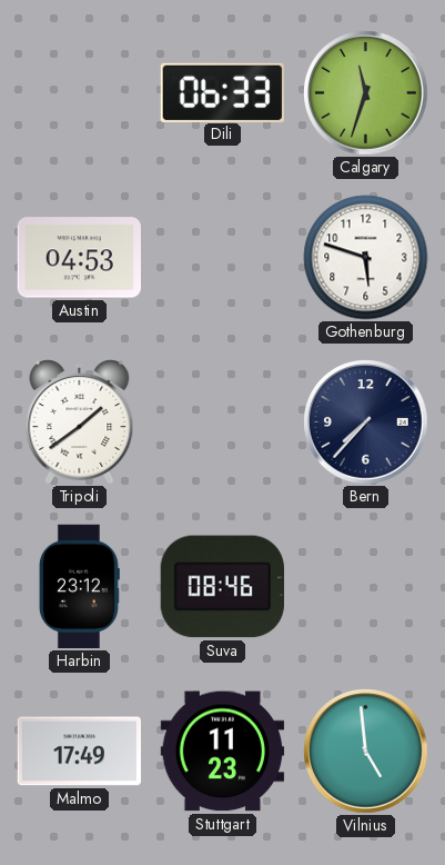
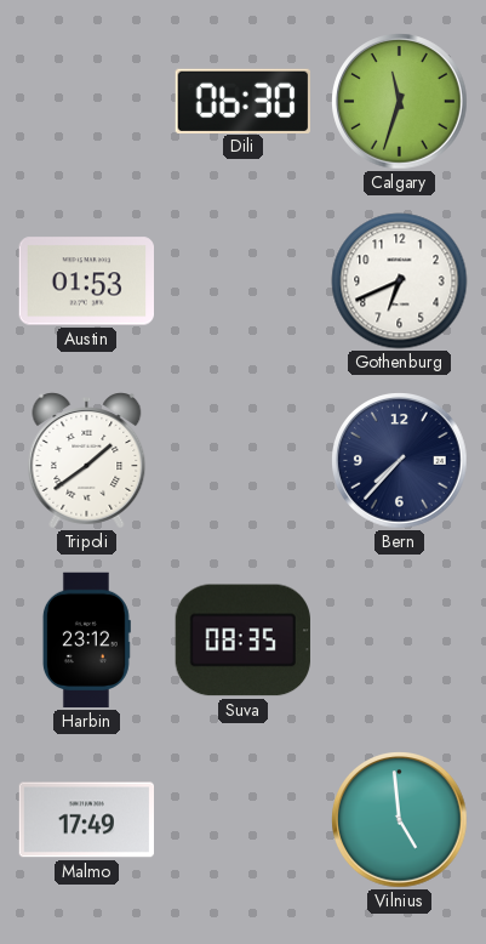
Dili: 06:33 -> 06:30 (242, 101)
Austin: 04:53 -> 01:53 (86, 282)
Gothenburg: 5:48 -> 6:41 (400, 282)
Suva: 08:46 -> 08:35 (242, 641)
Stuttgart: 11:23 -> none (223, 752)
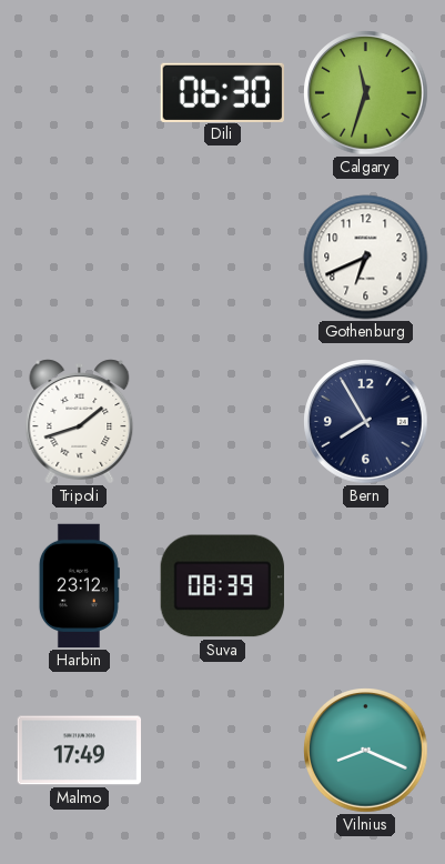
Austin: 01:53 -> none (86, 282)
Tripoli: 1:39 -> 1:42 (80, 422)
Bern: 7:37 -> 7:55 (366, 422)
Suva: 08:35 -> 08:39 (222, 586)
Vilnius: 4:59 -> 8:19 (366, 751)
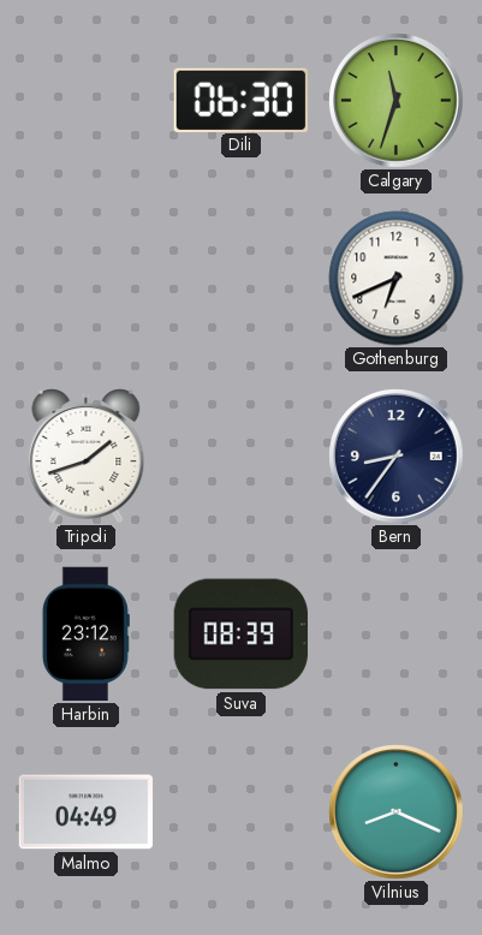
Bern: 7:55 -> 8:36 (397, 457)
Malmo: 17:49 -> 04:49 (87, 812)
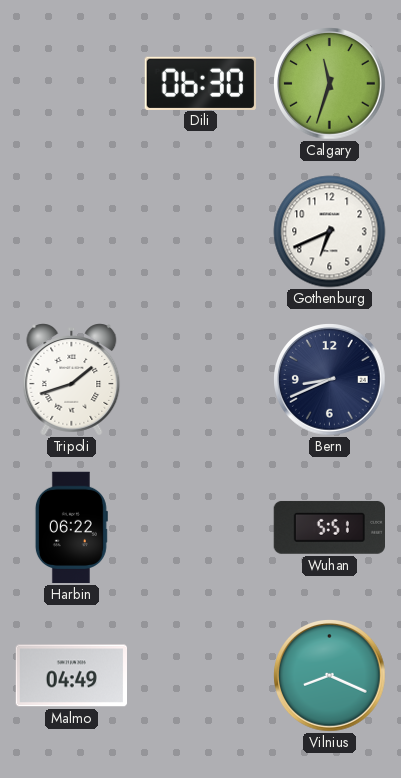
Bern: 8:36 -> 8:41 (330, 380)
Harbin: 23:12 -> 06:22 (71, 528)
Suva: 08:39 -> none (240, 635)
Wuhan: none -> 5:51 (329, 527)
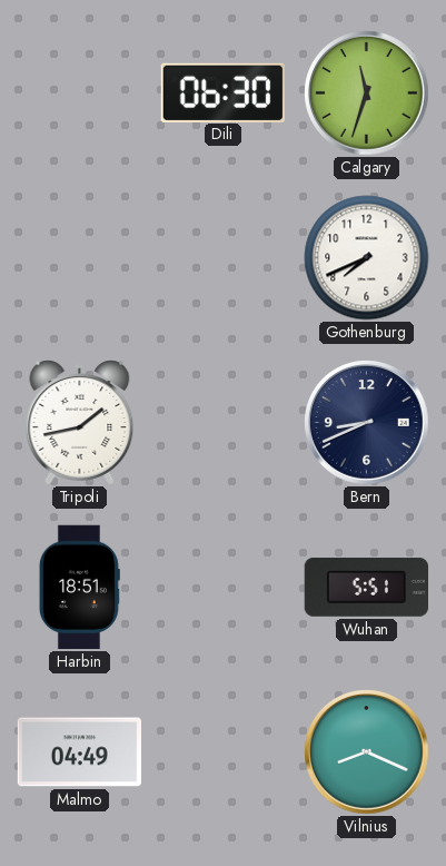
Gothenburg: 6:41 -> 7:41 (367, 258)
Tripoli: 1:42 -> 1:43 (80, 423)
Harbin: 06:22 -> 18:51 (79, 588)
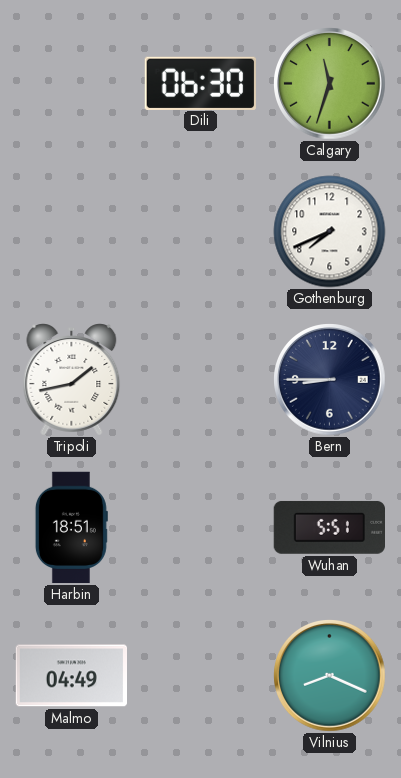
Bern: 8:41 -> 8:45 (330, 380)
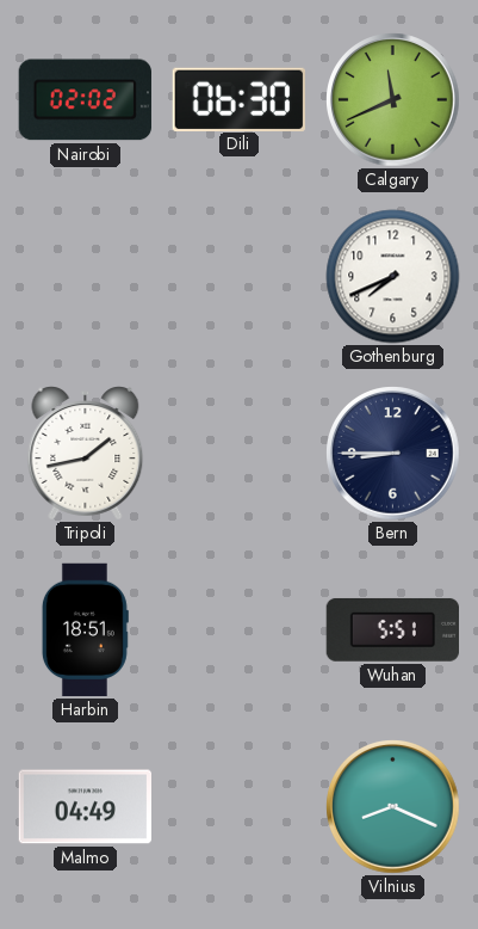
Nairobi: none -> 02:02 (85, 100)
Calgary: 11:33 -> 11:41 (393, 100)
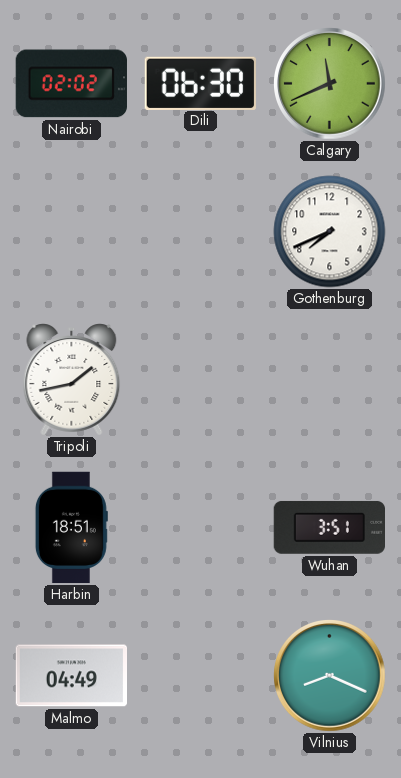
Bern: 8:45 -> none (393, 454)
Wuhan: 5:51 -> 3:51 (329, 527)
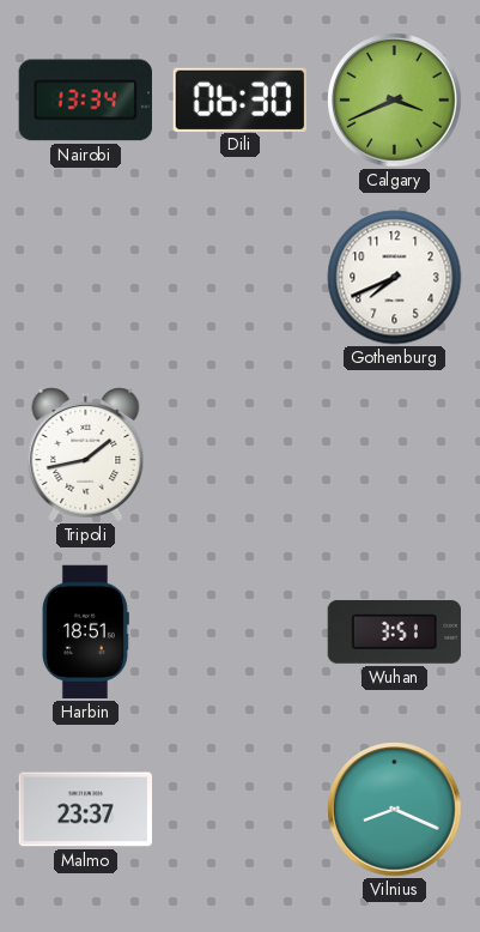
Nairobi: 02:02 -> 13:34 (85, 101)
Calgary: 11:41 -> 3:41 (395, 101)
Malmo: 04:49 -> 23:37 (86, 810)
